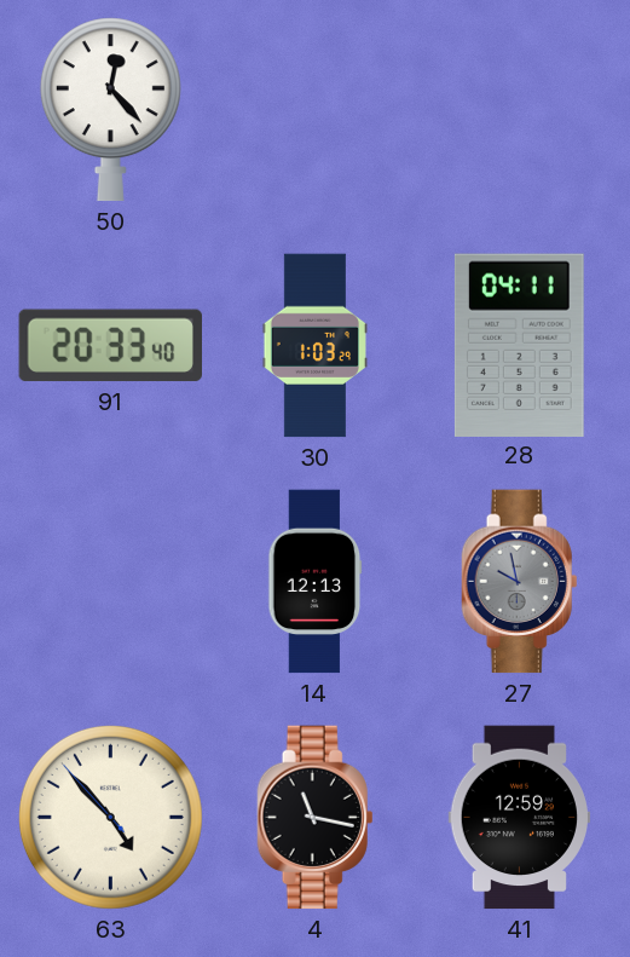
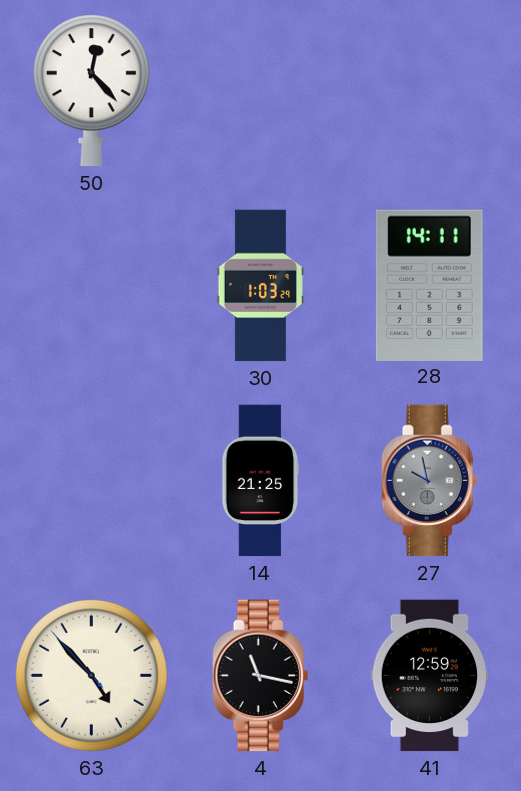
91: 20:33 -> none (110, 346)
28: 04:11 -> 14:11 (429, 285)
14: 12:13 -> 21:25 (261, 481)
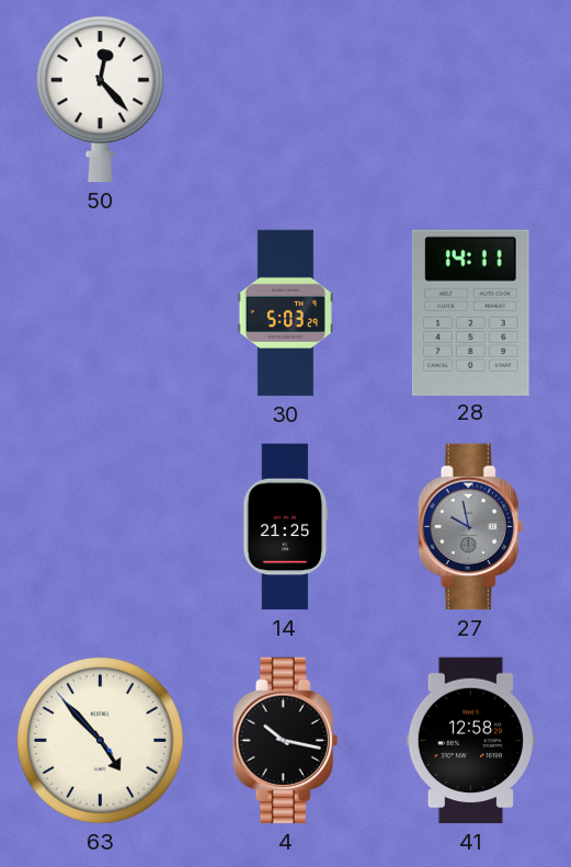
30: 1:03 -> 5:03 (285, 313)
4: 11:17 -> 10:17 (286, 741)
41: 12:59 -> 12:58 (470, 741)
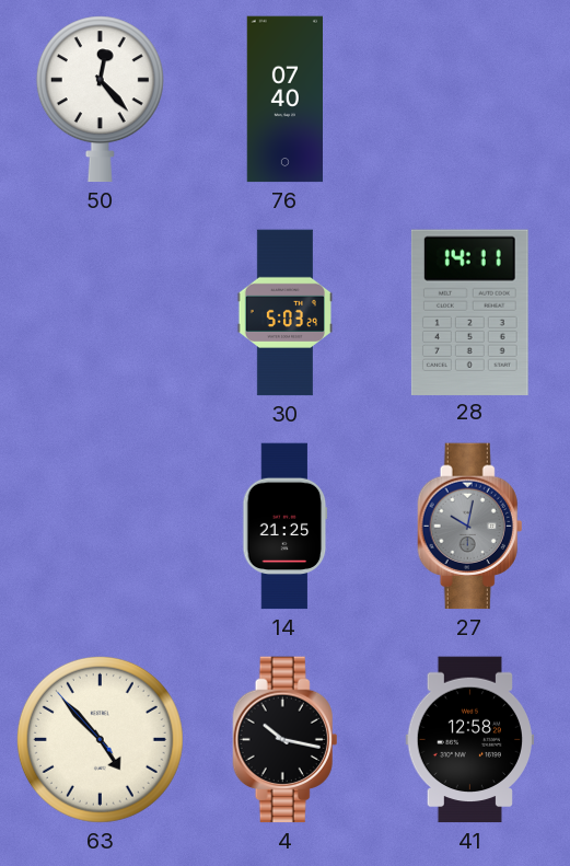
76: none -> 07:40 (284, 100)
27: 9:58 -> 10:02 (470, 527)
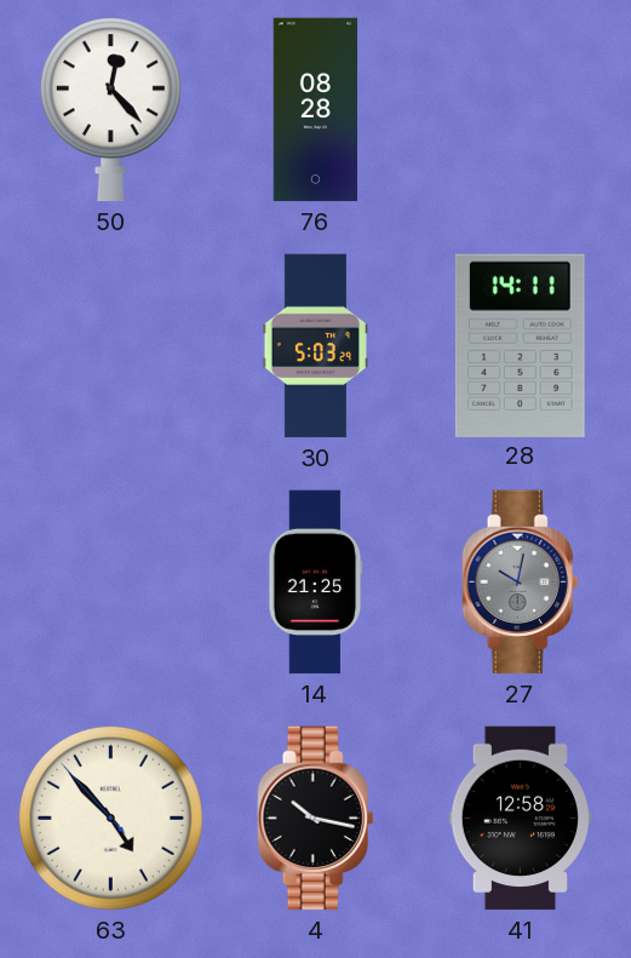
76: 07:40 -> 08:28 (315, 110)
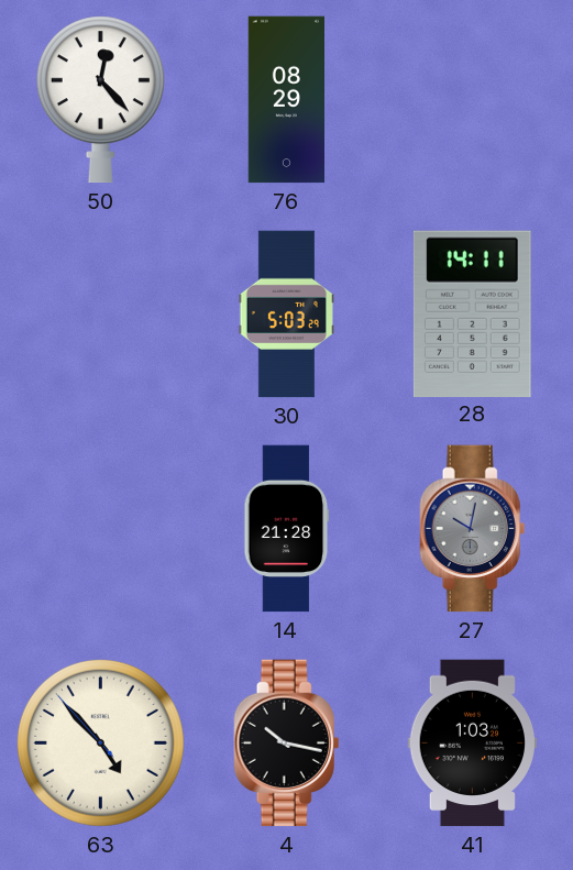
76: 08:28 -> 08:29 (286, 100)
14: 21:25 -> 21:28 (287, 529)
41: 12:58 -> 1:03 (472, 744)
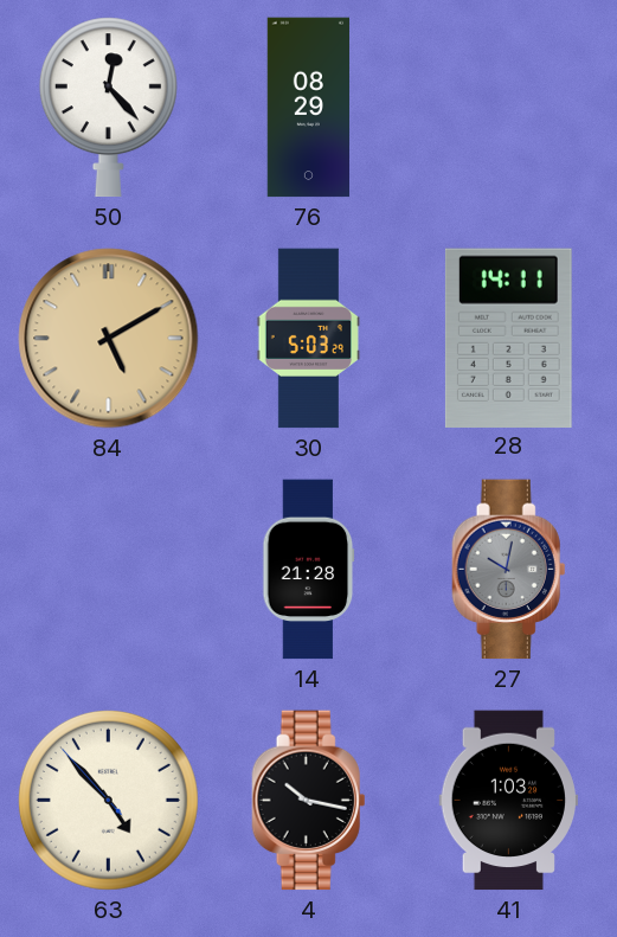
84: none -> 5:10 (109, 339)
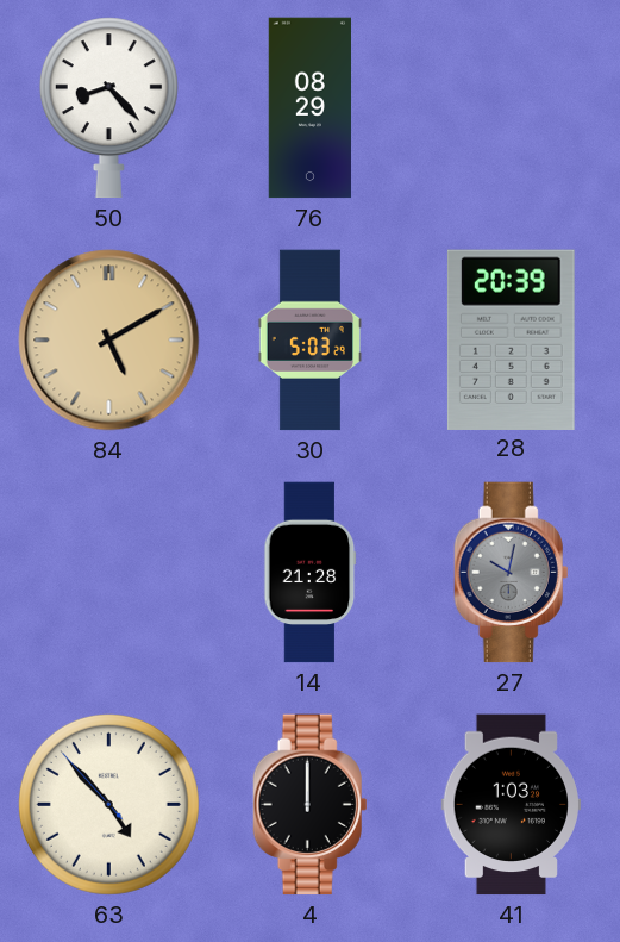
50: 12:23 -> 8:23 (108, 108)
28: 14:11 -> 20:39 (511, 339)
4: 10:17 -> 12:00 (311, 805)
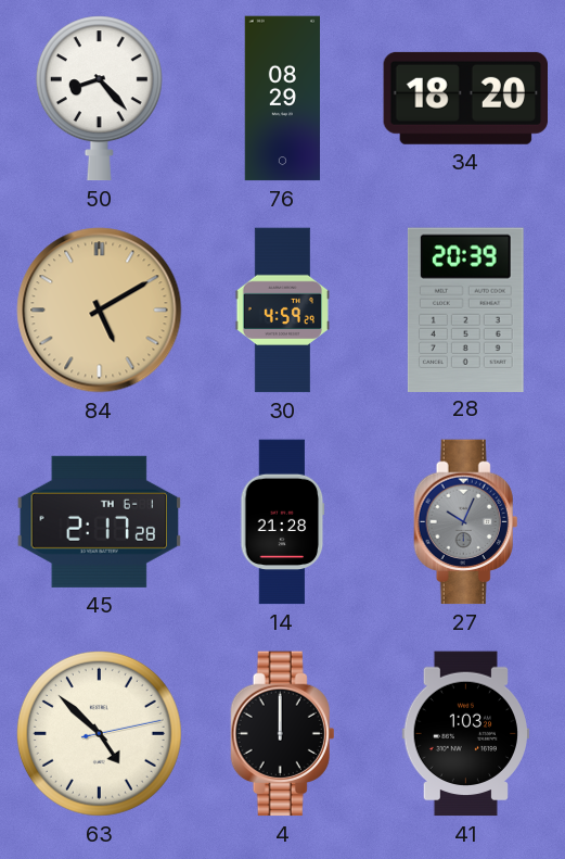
34: none -> 18:20 (465, 98)
30: 5:03 -> 4:59 (282, 311)
45: none -> 2:17 (100, 521)
27: 10:02 -> 10:04 (466, 522)
63: 4:52:53 -> 4:52:13 (99, 733)
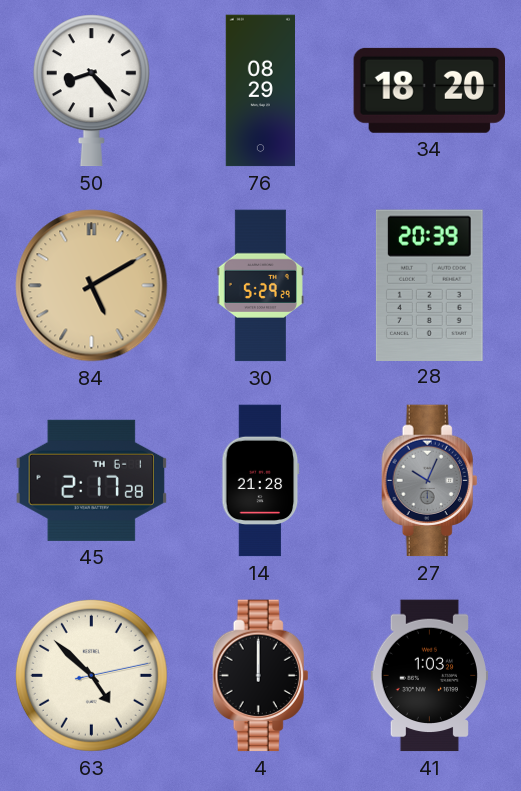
30: 4:59 -> 5:29 (260, 286)
